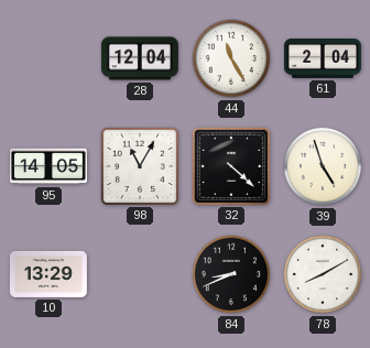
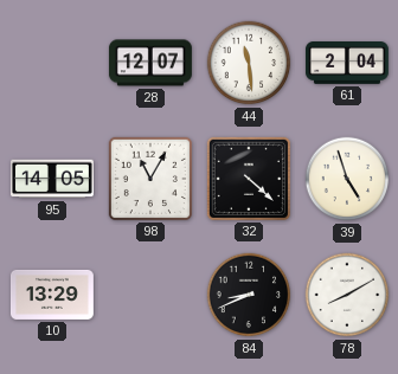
28: 12:04 -> 12:07 (150, 63)
44: 11:25 -> 11:29 (249, 63)
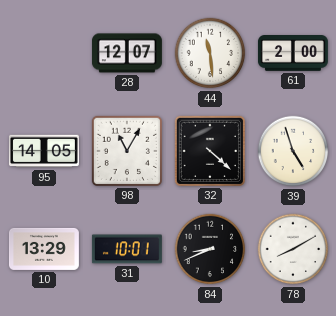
61: 2:04 -> 2:00 (293, 54)
31: none -> 10:01 (127, 249)
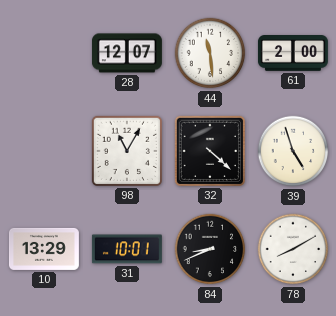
95: 14:05 -> none (44, 151)
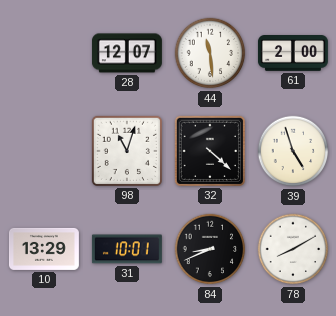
98: 11:05 -> 11:03 (127, 151)
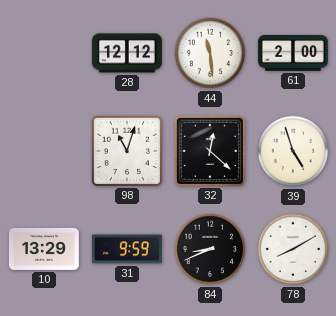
28: 12:07 -> 12:12 (127, 53)
32: 4:22 -> 12:22 (210, 151)
31: 10:01 -> 9:59 (127, 249)
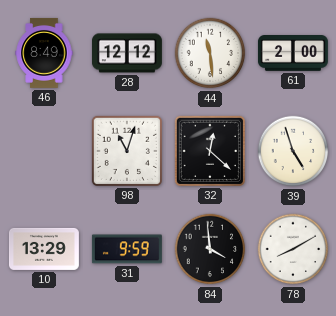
46: none -> 8:49 (44, 53)
84: 8:41 -> 3:59 (210, 249)
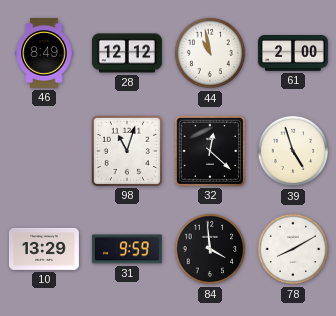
44: 11:29 -> 10:58 (210, 53)
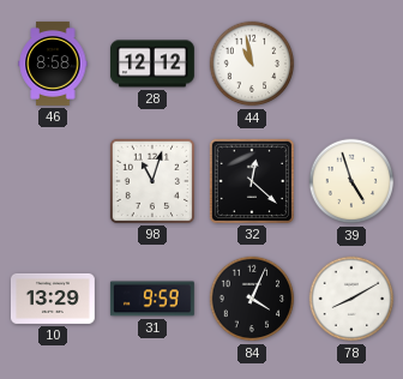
46: 8:49 -> 8:58 (53, 64)
61: 2:00 -> none (293, 54)
84: 3:59 -> 4:04 (252, 299)
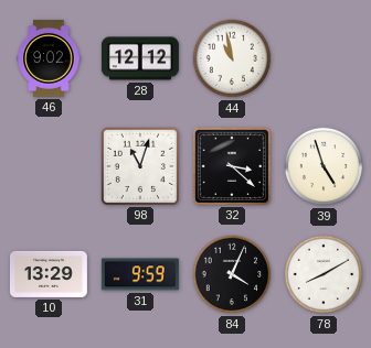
46: 8:58 -> 9:02 (49, 58)
32: 12:22 -> 3:22 (232, 166)
